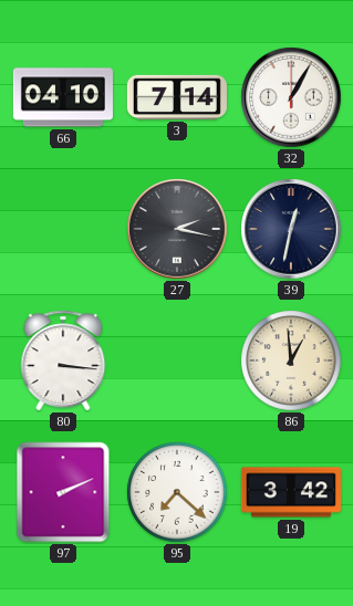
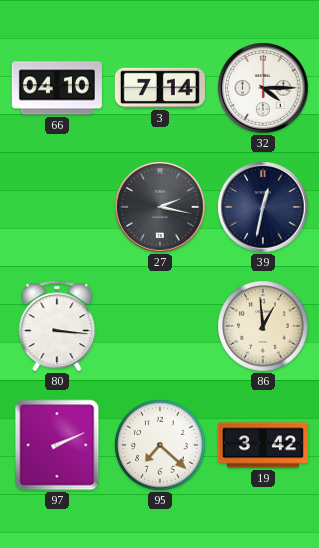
32: 1:05 -> 4:15 (263, 88)
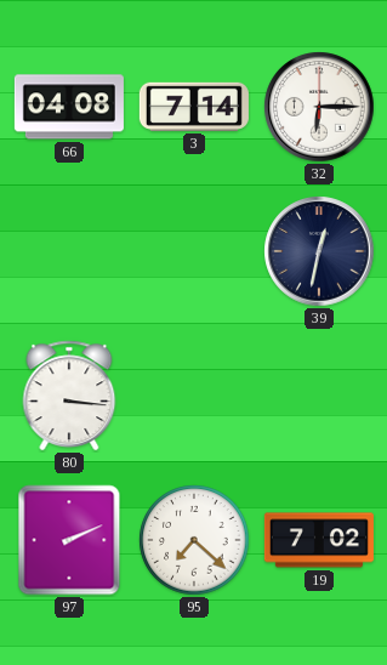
66: 04:10 -> 04:08 (69, 107)
32: 4:15 -> 6:15 (319, 107)
27: 2:17 -> none (160, 207)
86: 12:59 -> none (263, 326)
19: 3:42 -> 7:02 (319, 540)
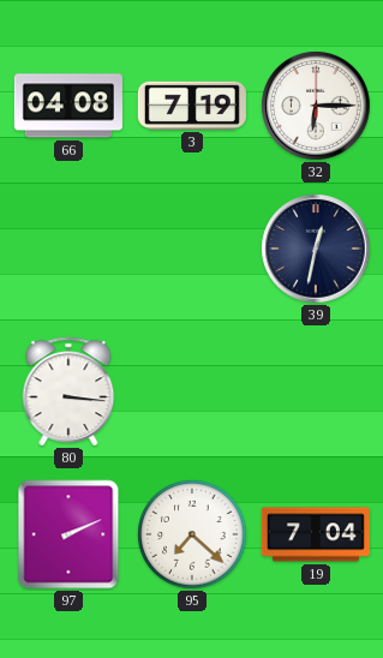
3: 7:14 -> 7:19 (192, 106)
19: 7:02 -> 7:04 (316, 534)
